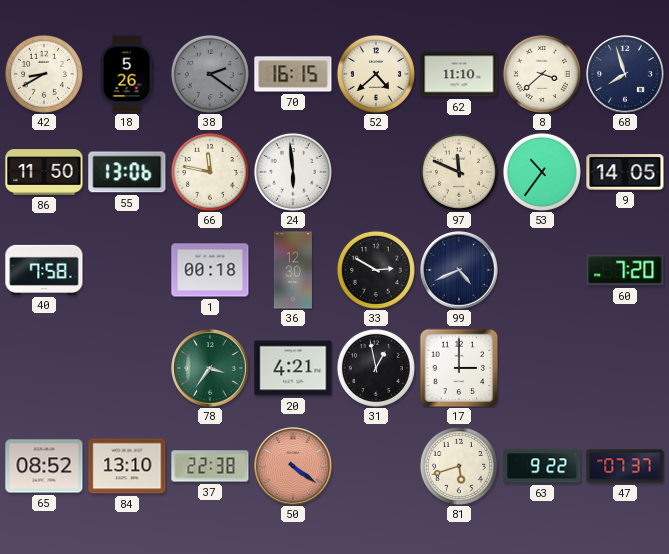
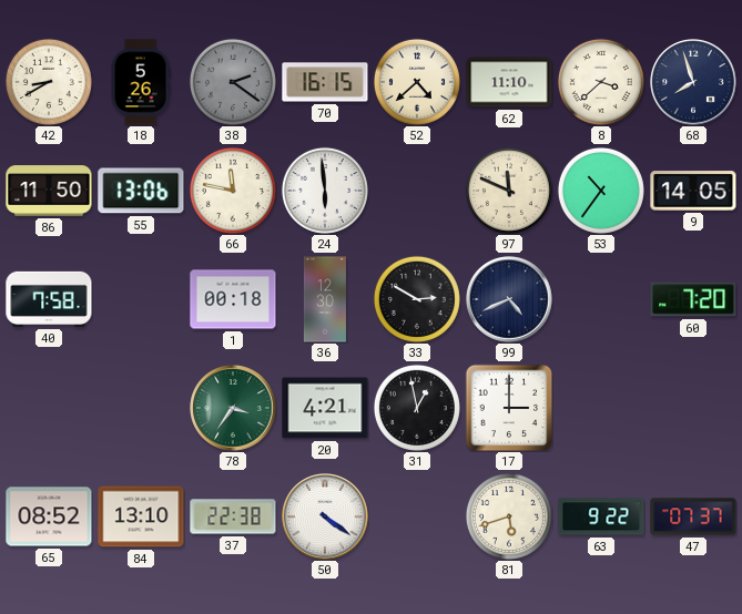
50 dial: salmon -> white (325, 516)
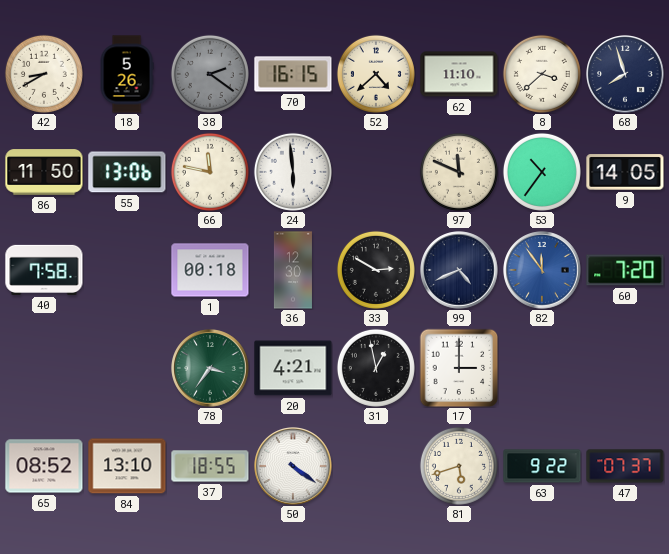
82: none -> 11:54 (542, 270)
37: 22:38 -> 18:55 (210, 466)
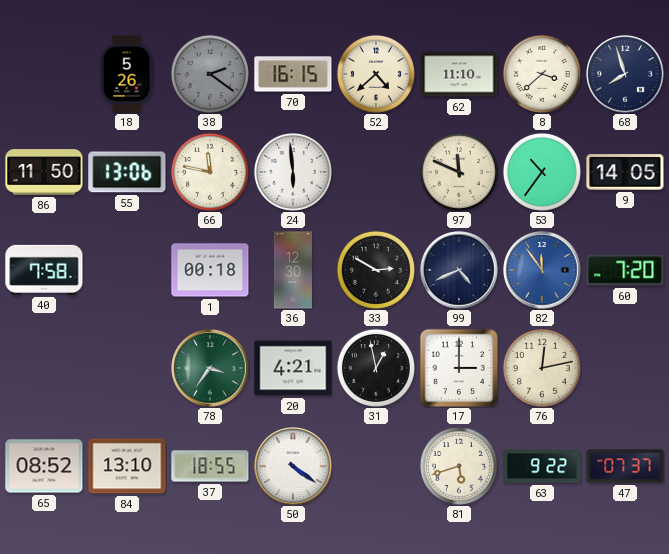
42: 8:40 -> none (44, 74)
76: none -> 12:13 (542, 368)
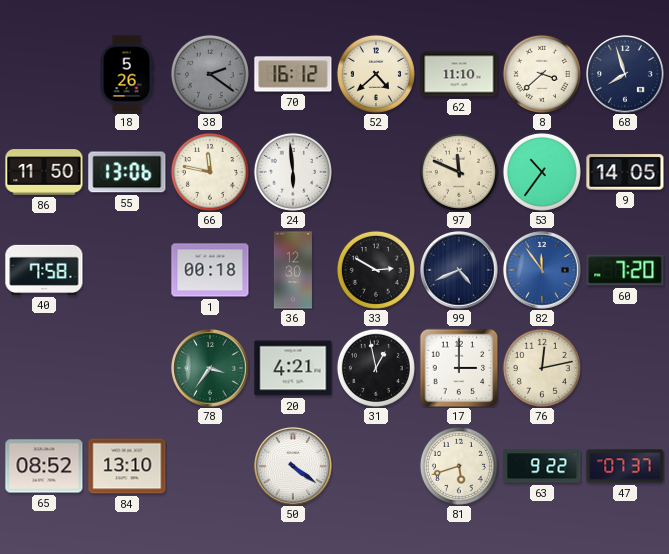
70: 16:15 -> 16:12 (293, 74)
37: 18:55 -> none (210, 466)
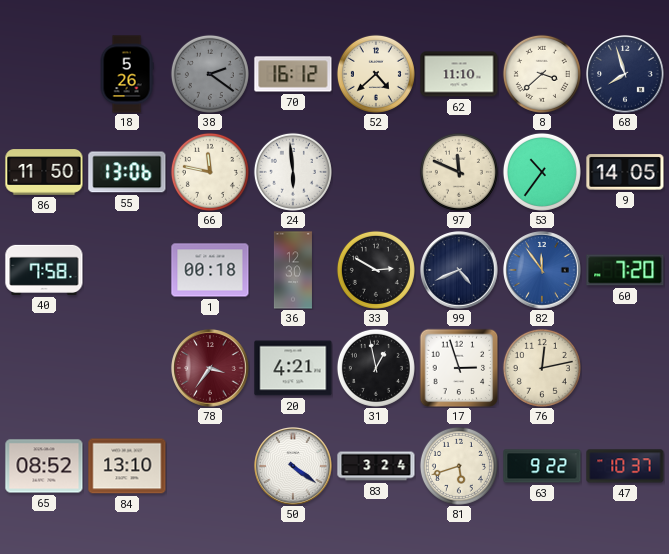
78 dial: green -> burgundy (210, 368)
17: 3:00 -> 2:57 (459, 368)
83: none -> 3:24 (376, 466)
47: 07:37 -> 10:37 (625, 466)
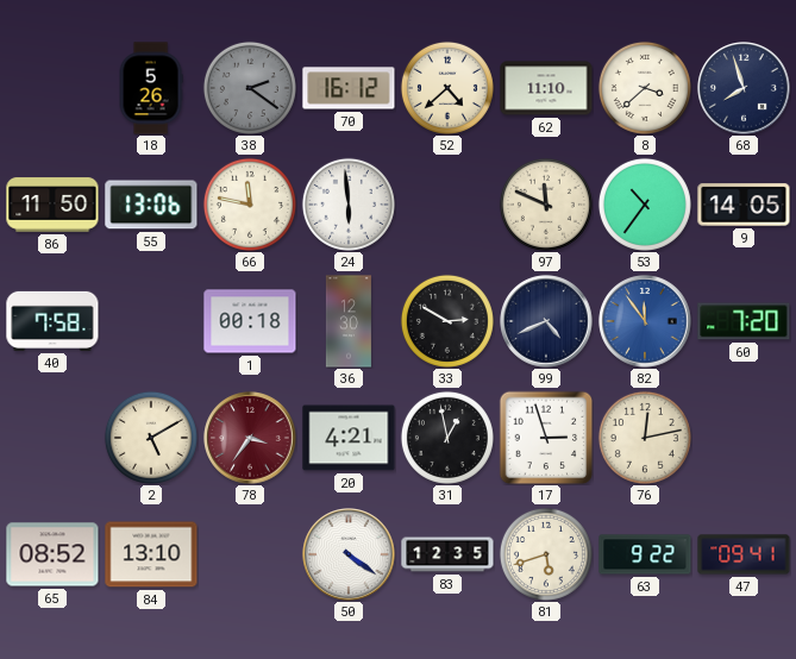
2: none -> 5:10 (151, 438)
83: 3:24 -> 12:35 (447, 554)
47: 10:37 -> 09:41 (744, 554)
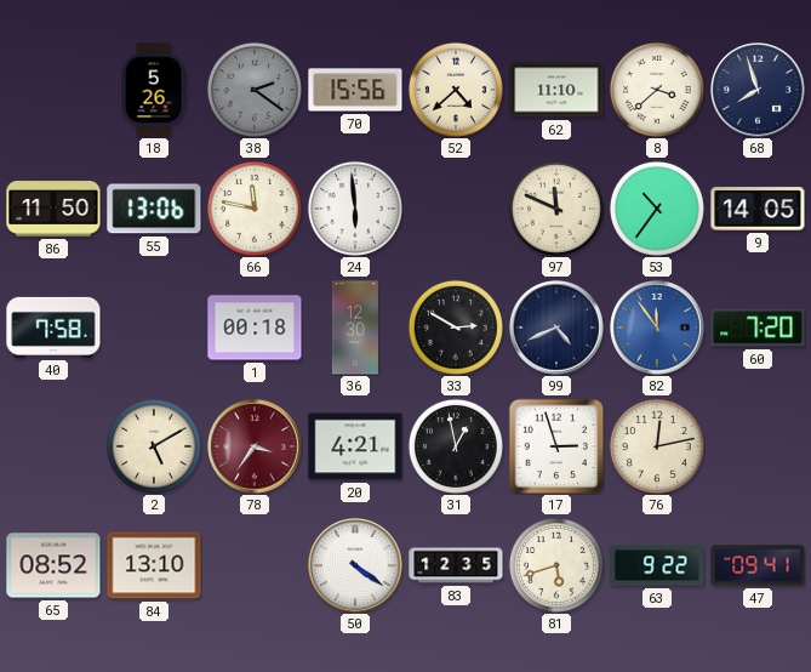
70: 16:12 -> 15:56 (355, 90)
